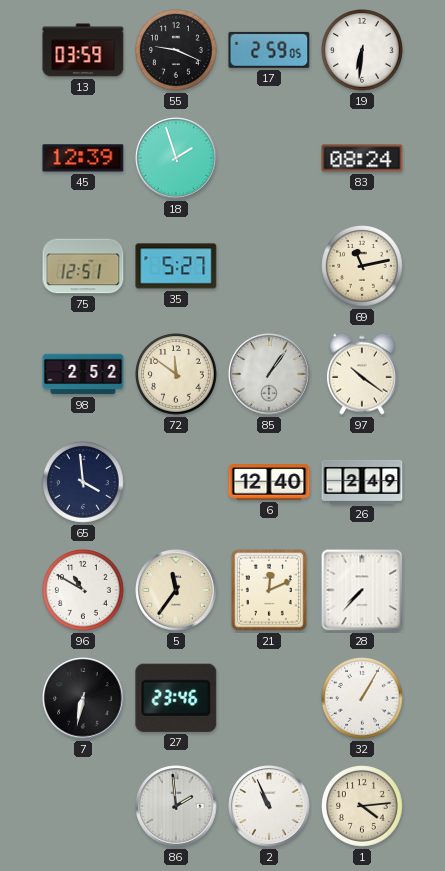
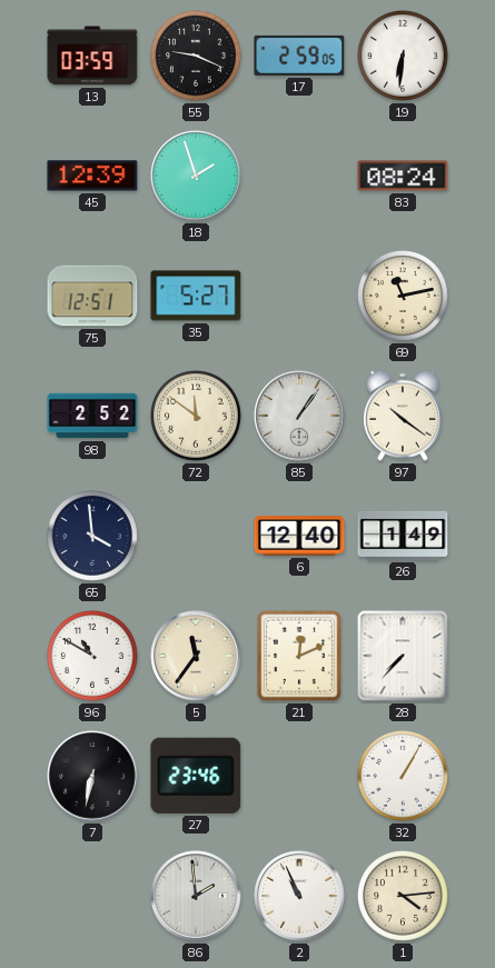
26: 2:49 -> 1:49 (403, 536)
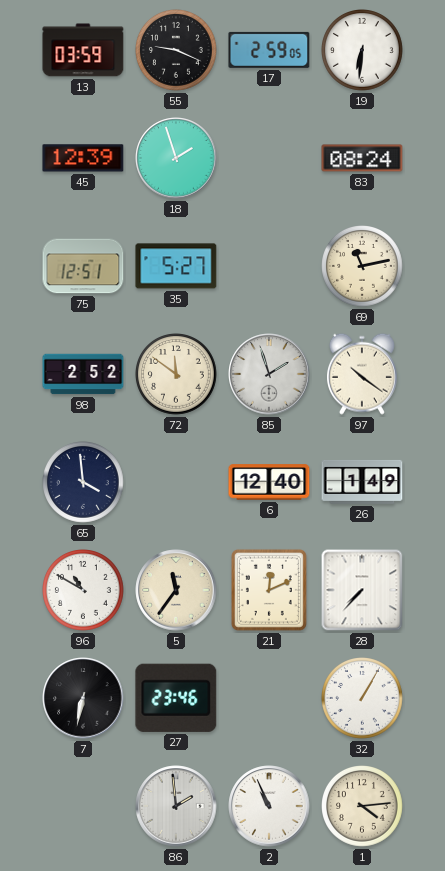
85: 1:06 -> 1:57 (269, 374)
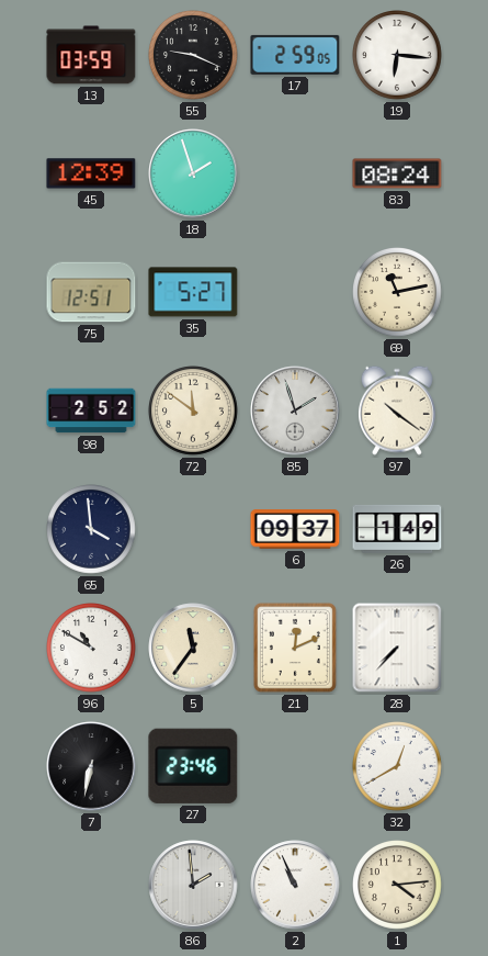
19: 6:31 -> 6:16 (398, 56)
6: 12:40 -> 09:37 (295, 529)
32: 1:05 -> 12:40 (398, 767)
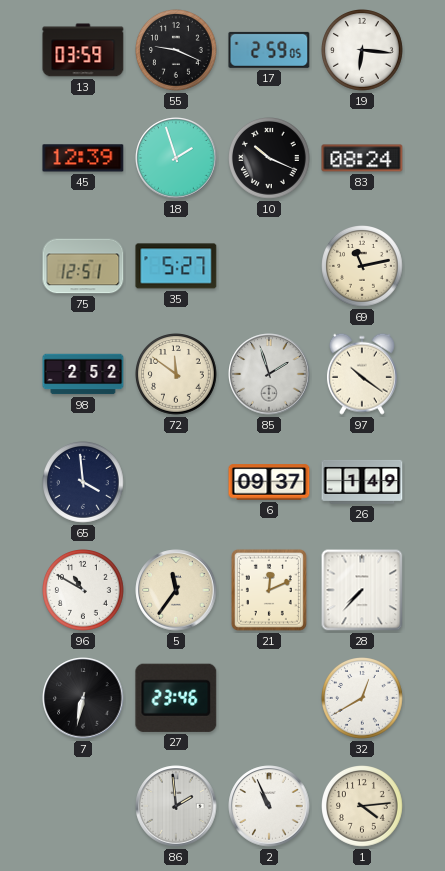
10: none -> 10:19 (270, 159)
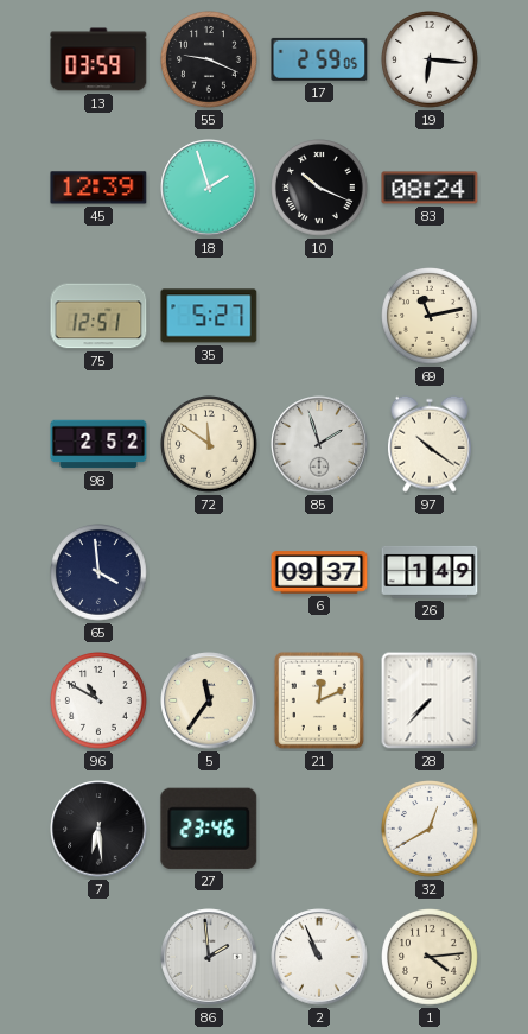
7: 6:32 -> 6:29 (98, 829)
